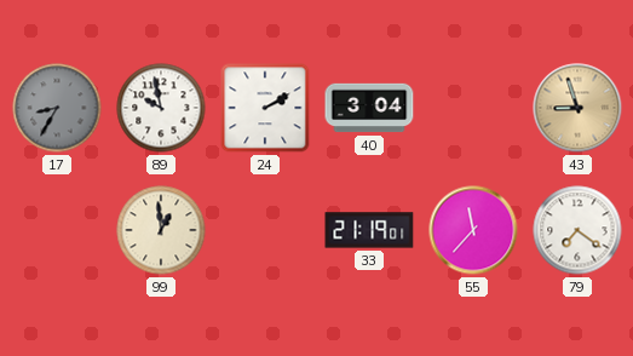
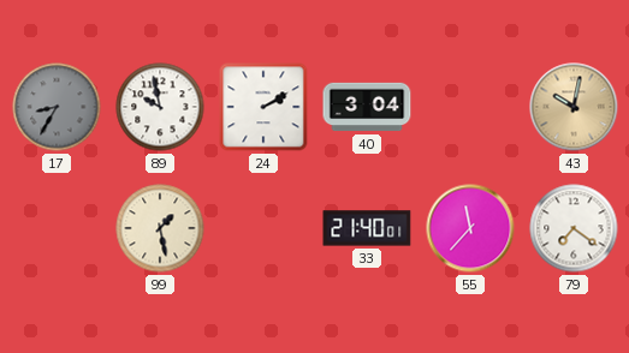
43: 8:57 -> 10:02 (574, 107)
99: 12:59 -> 1:28 (160, 228)
33: 21:19 -> 21:40 (367, 228)
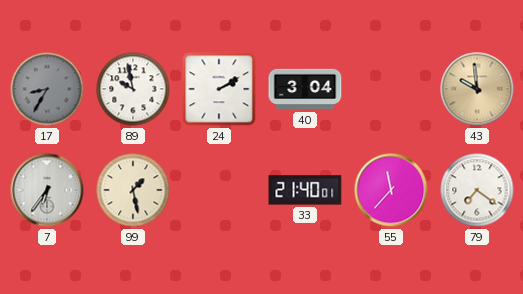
43: 10:02 -> 9:59 (477, 89)
7: none -> 6:36 (47, 190)
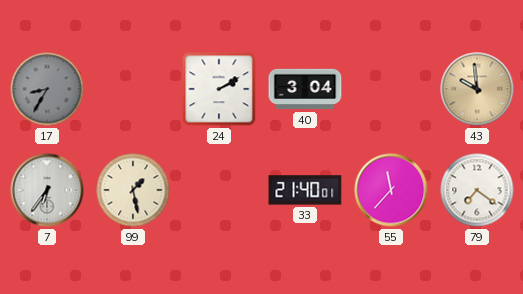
89: 9:58 -> none (133, 89)
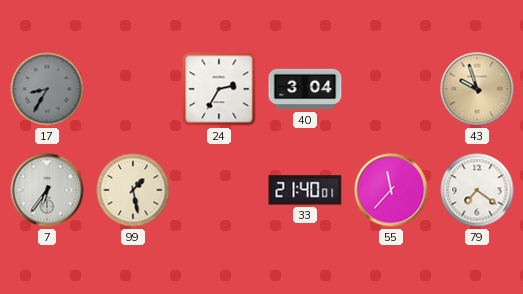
24: 2:10 -> 2:35 (219, 89)
43: 9:59 -> 9:57 (477, 89)
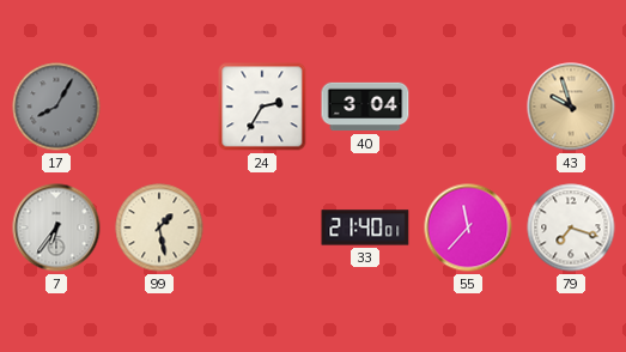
17: 8:35 -> 8:05 (56, 107)
79: 7:21 -> 7:18 (571, 227)
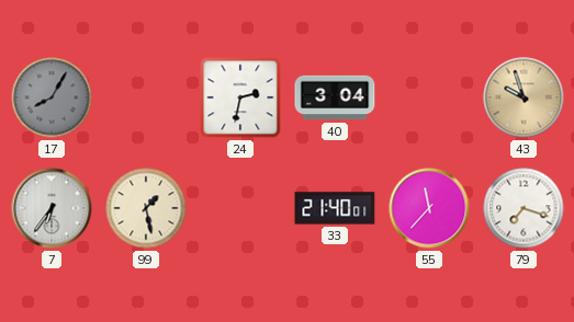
24: 2:35 -> 2:32 (240, 97)
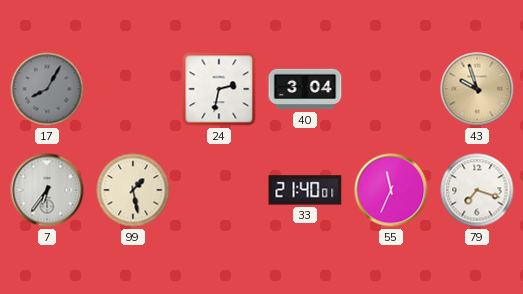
55: 11:37 -> 11:34 (391, 190)
